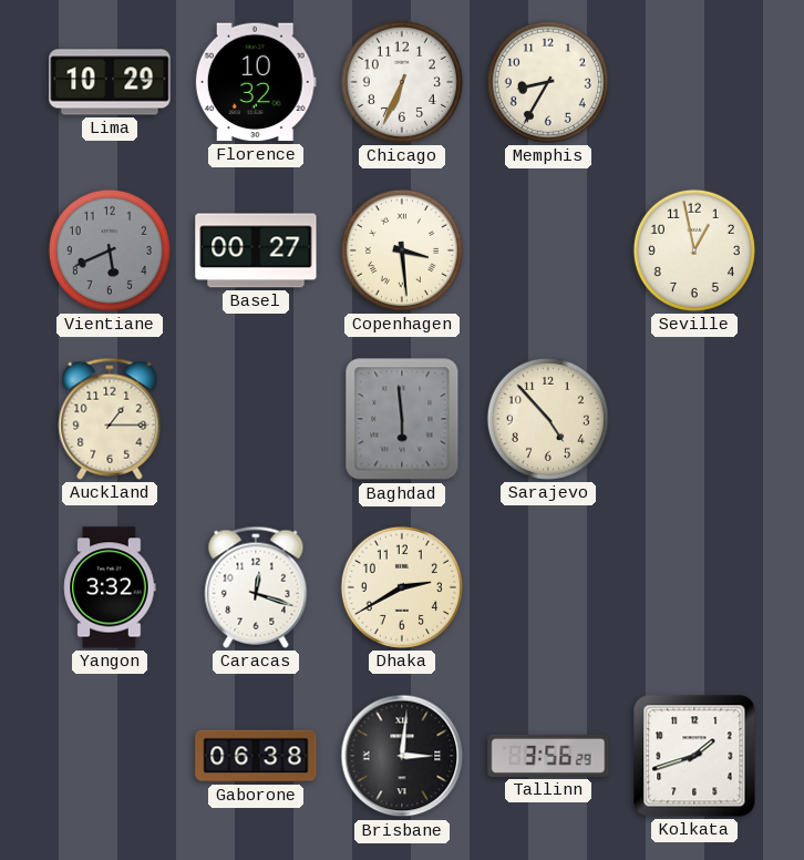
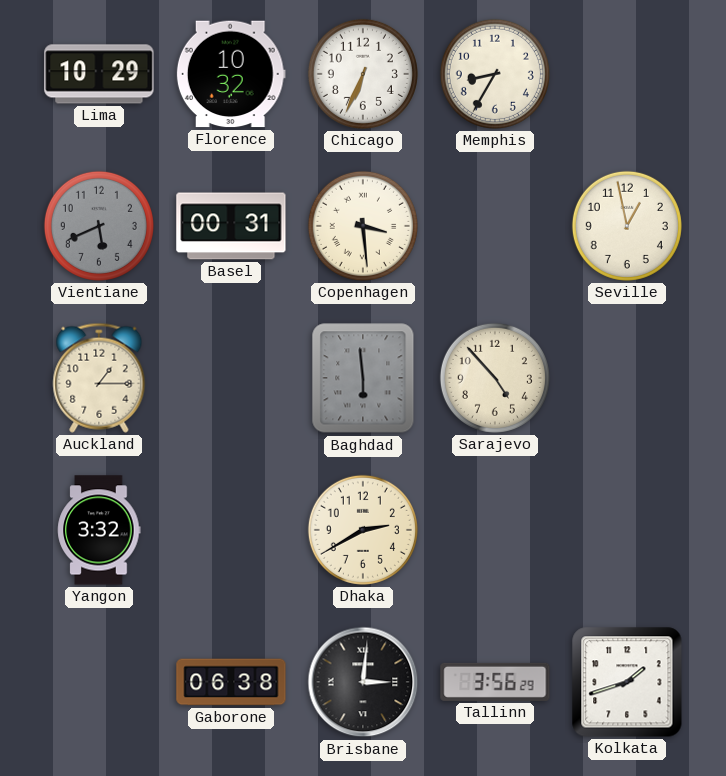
Basel: 00:27 -> 00:31 (231, 226)
Caracas: 12:18 -> none (256, 587)
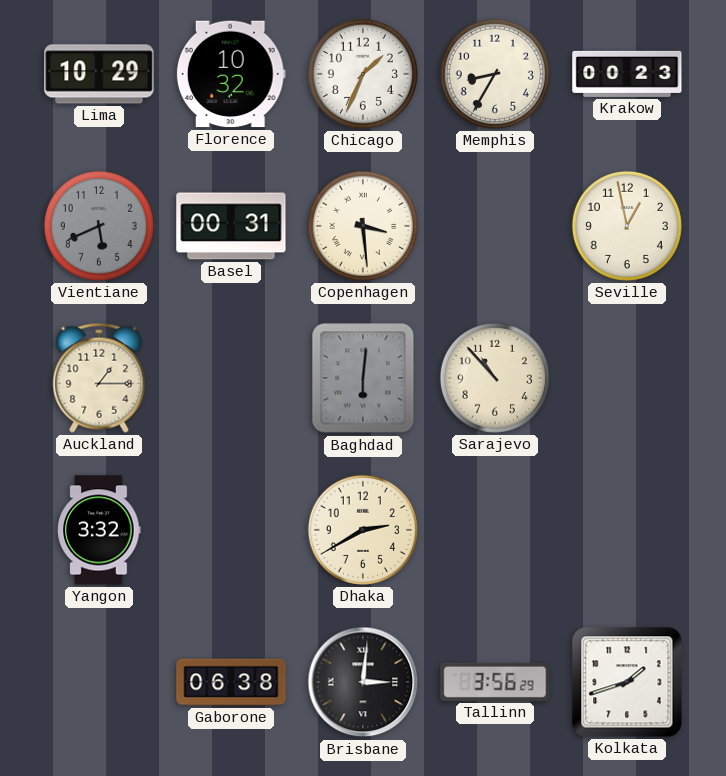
Chicago: 6:34 -> 1:34 (363, 74)
Krakow: none -> 00:23 (627, 74)
Baghdad: 5:59 -> 6:01 (363, 378)
Sarajevo: 4:53 -> 10:53 (495, 378)
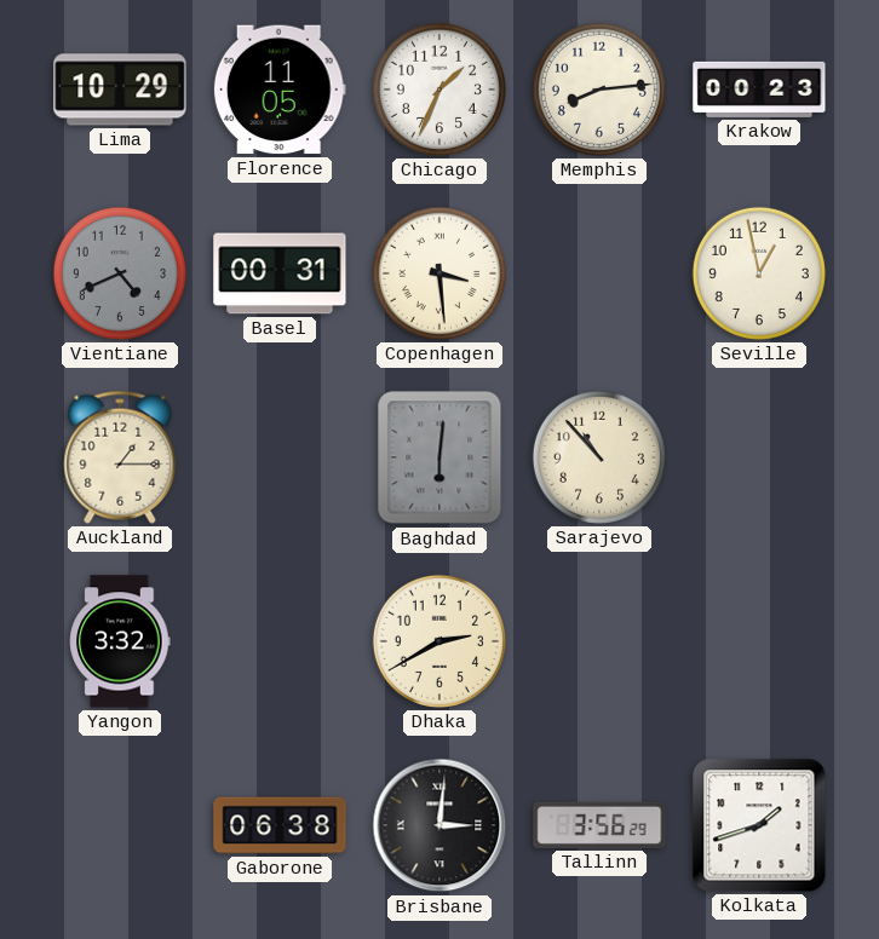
Florence: 10:32 -> 11:05 (280, 90)
Memphis: 8:35 -> 8:14 (599, 90)
Vientiane: 5:41 -> 4:41 (120, 273)
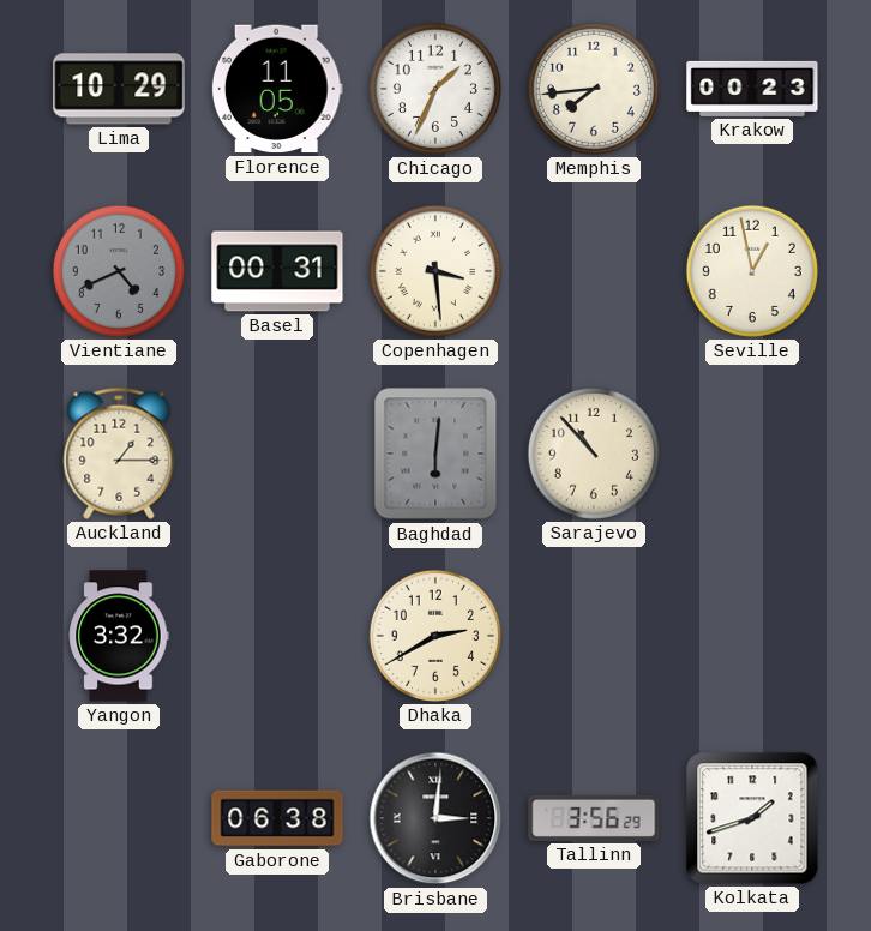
Memphis: 8:14 -> 7:44 (594, 89)
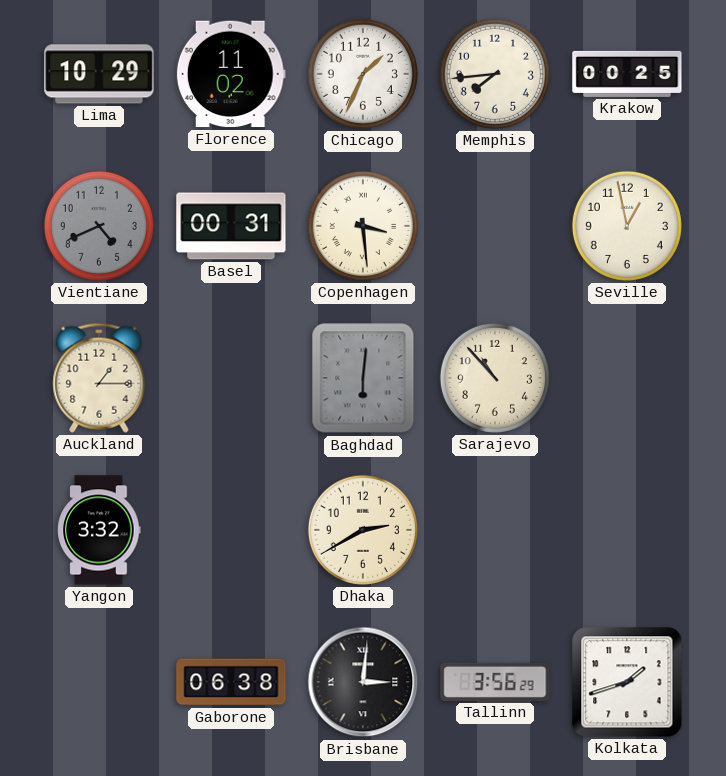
Florence: 11:05 -> 11:02 (231, 74)
Krakow: 00:23 -> 00:25 (627, 74)
